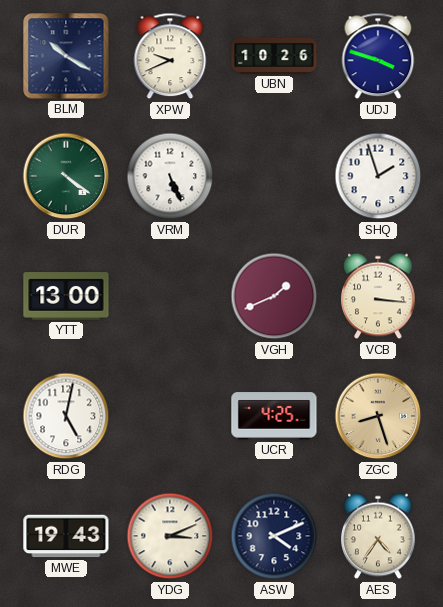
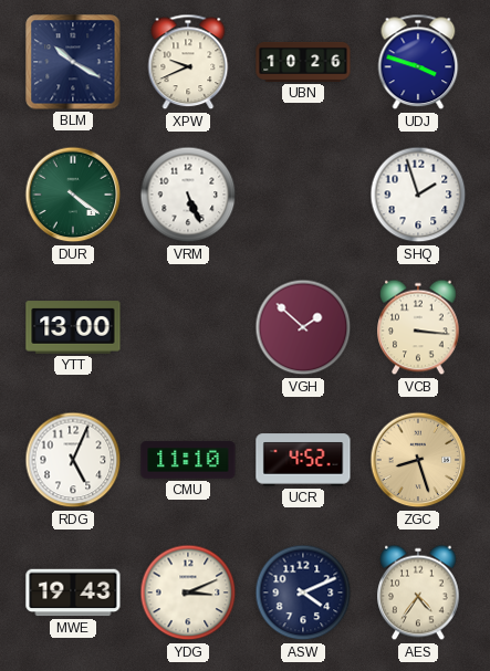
VGH: 1:41 -> 1:52 (303, 327)
RDG: 5:02 -> 5:04 (73, 460)
CMU: none -> 11:10 (188, 460)
UCR: 4:25 -> 4:52 (303, 460)
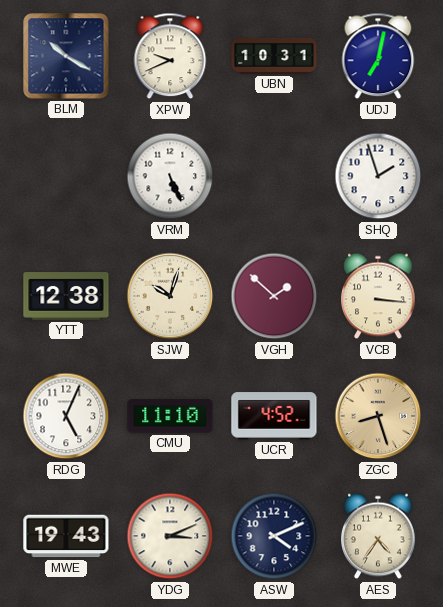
UBN: 10:26 -> 10:31 (274, 56)
UDJ: 3:48 -> 7:02 (378, 56)
DUR: 4:21 -> none (73, 195)
YTT: 13:00 -> 12:38 (66, 296)
SJW: none -> 10:03 (170, 296)
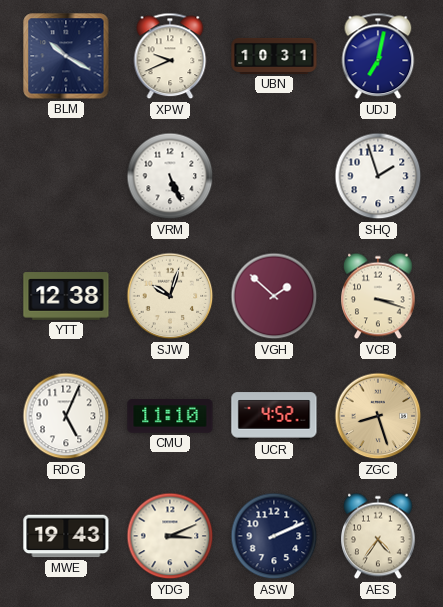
VCB: 3:16 -> 3:18 (378, 296)
ASW: 4:11 -> 2:11 (274, 536)
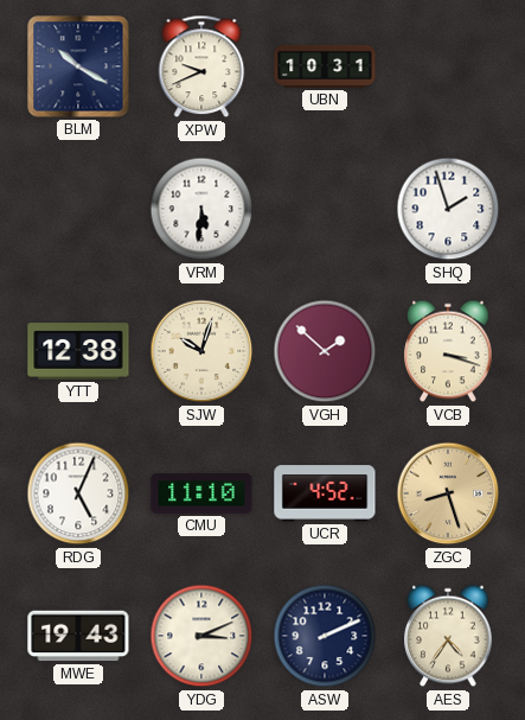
UDJ: 7:02 -> none (378, 56)
VRM: 5:26 -> 5:31 (201, 209)
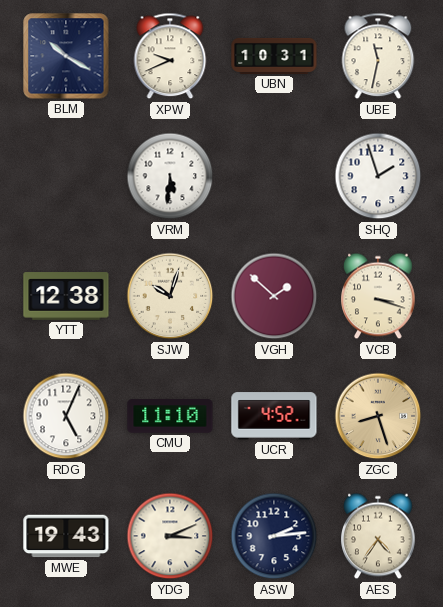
UBE: none -> 11:32 (378, 56)
ASW: 2:11 -> 2:14 (274, 536)
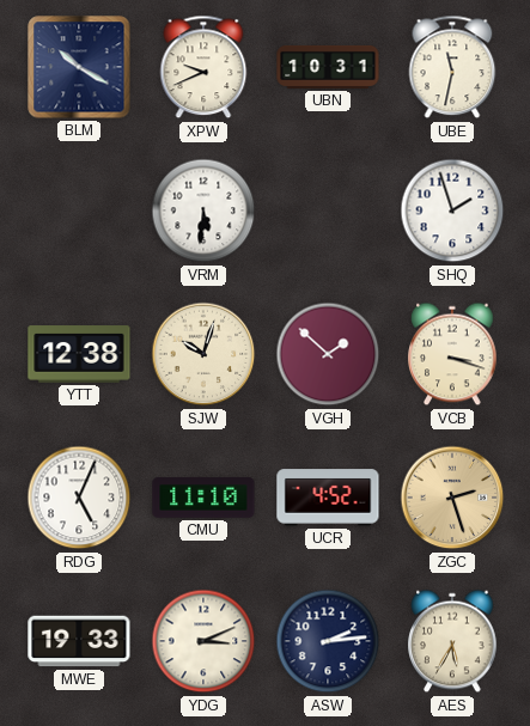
ZGC: 8:27 -> 2:27 (452, 498)
MWE: 19:43 -> 19:33 (79, 641)
AES: 4:36 -> 5:35 (452, 641)
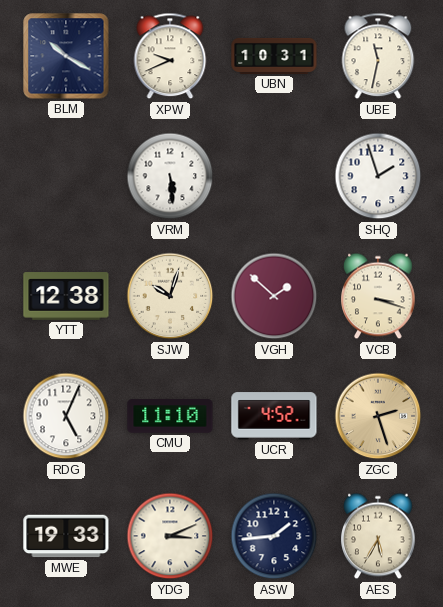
VRM: 5:31 -> 5:29 (170, 176)
ASW: 2:14 -> 1:44 (274, 536)
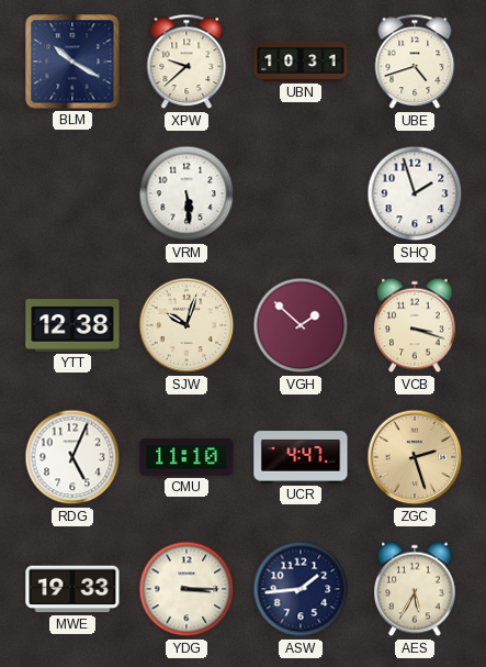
XPW: 9:41 -> 9:38 (187, 62)
UBE: 11:32 -> 4:42 (415, 62)
UCR: 4:52 -> 4:47 (301, 457)
YDG: 3:11 -> 3:15 (187, 589)
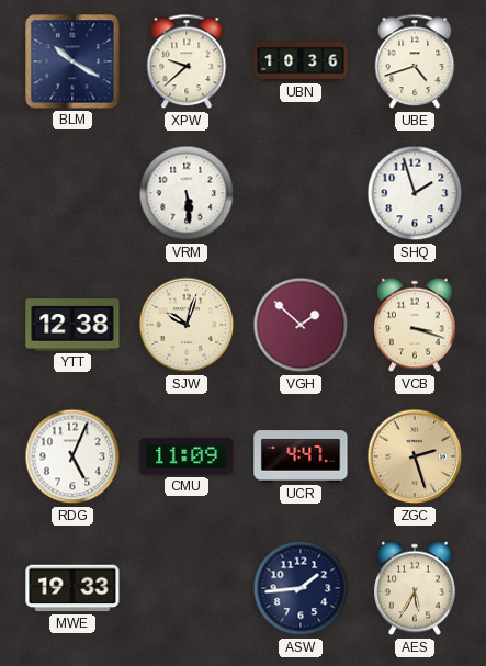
UBN: 10:31 -> 10:36 (301, 61)
CMU: 11:10 -> 11:09 (187, 456)
YDG: 3:15 -> none (187, 589)
